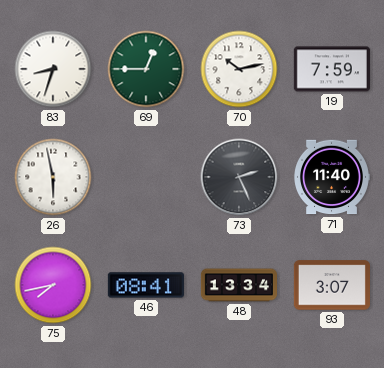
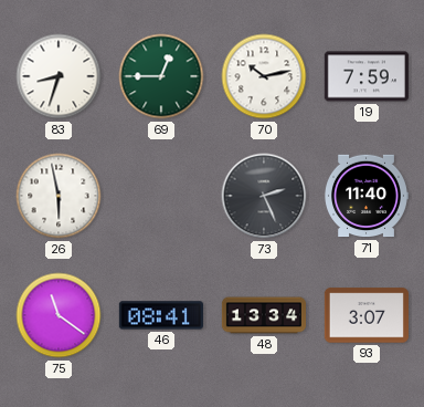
75: 7:43 -> 11:21 (59, 315)
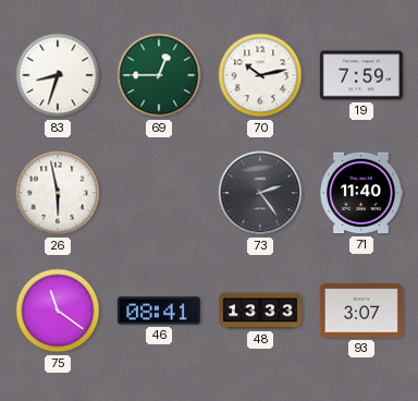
73: 2:26 -> 2:24 (260, 193)
48: 13:34 -> 13:33 (259, 311)
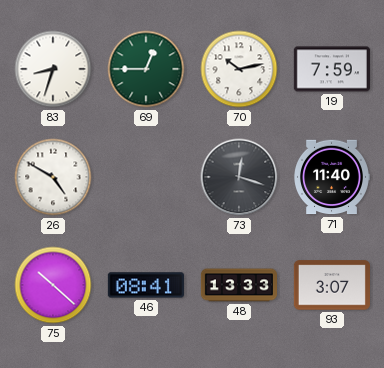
26: 5:58 -> 4:50 (53, 177)
73: 2:24 -> 12:18 (239, 177)
75: 11:21 -> 10:22 (53, 285)
